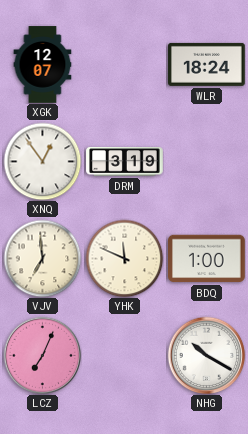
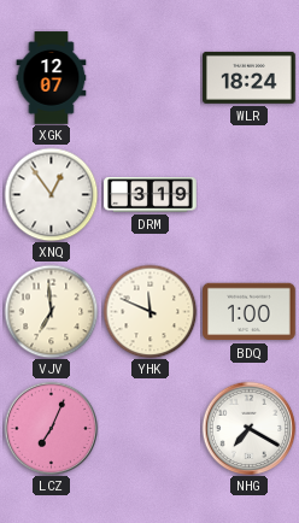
NHG: 10:20 -> 7:20 (248, 428)
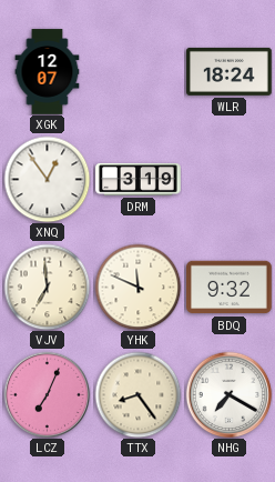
BDQ: 1:00 -> 9:32 (230, 288)
TTX: none -> 8:24 (137, 394)
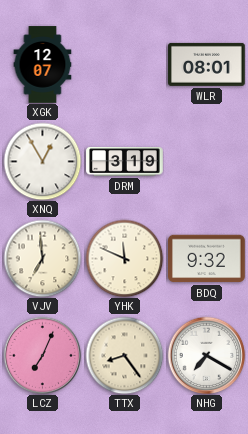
WLR: 18:24 -> 08:01 (207, 64)
XNQ: 12:54 -> 12:55 (42, 161)
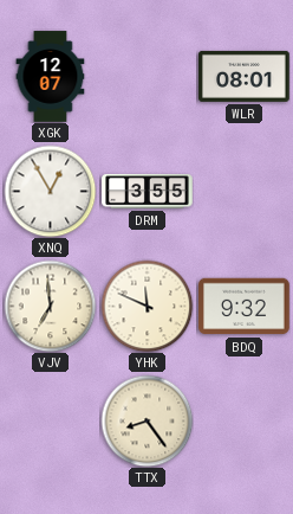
DRM: 3:19 -> 3:55 (148, 192)
LCZ: 7:04 -> none (42, 355)
NHG: 7:20 -> none (206, 355)
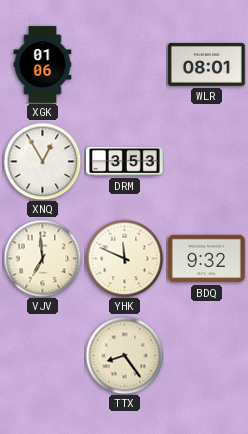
XGK: 12:07 -> 01:06 (43, 65)
DRM: 3:55 -> 3:53 (125, 162)
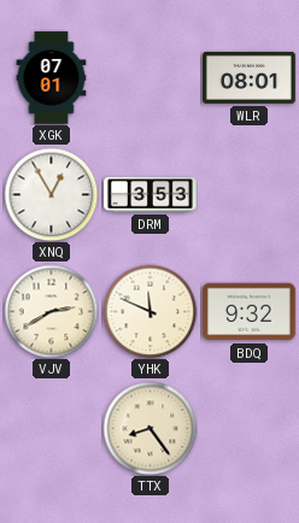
XGK: 01:06 -> 07:01 (52, 78)
VJV: 6:59 -> 2:40 (51, 311)
